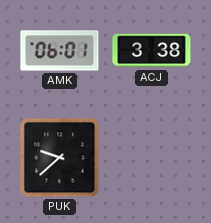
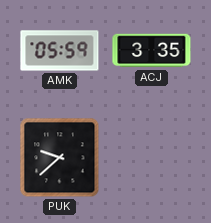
AMK: 06:01 -> 05:59 (60, 51)
ACJ: 3:38 -> 3:35 (152, 51)
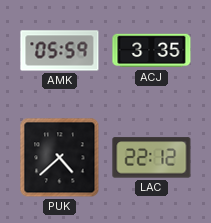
PUK: 9:38 -> 4:38 (60, 158)
LAC: none -> 22:12 (152, 158)
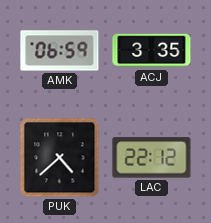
AMK: 05:59 -> 06:59 (60, 51)
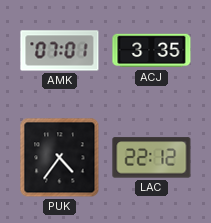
AMK: 06:59 -> 07:01 (60, 51)
PUK: 4:38 -> 4:36 (60, 158)
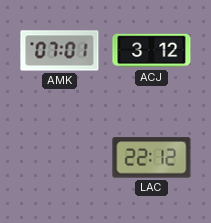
ACJ: 3:35 -> 3:12 (152, 51)
PUK: 4:36 -> none (60, 158)
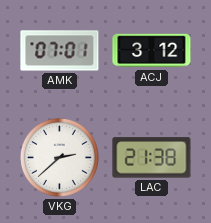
VKG: none -> 2:38 (59, 157)
LAC: 22:12 -> 21:38 (152, 158)
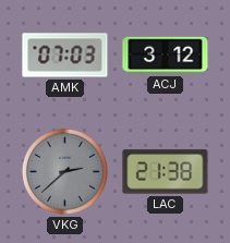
AMK: 07:01 -> 07:03 (65, 56)
VKG dial: white -> grey (64, 171)
